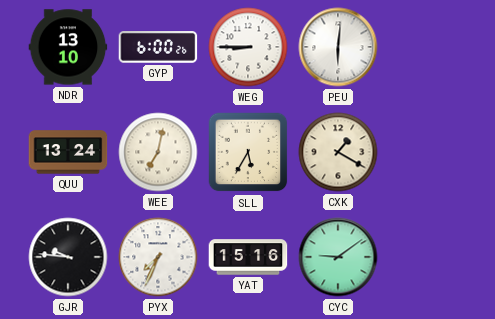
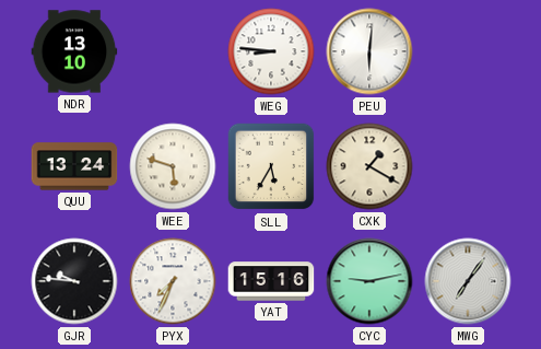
GYP: 6:00 -> none (158, 48)
WEG: 8:45 -> 8:46 (271, 51)
WEE: 7:02 -> 5:48 (173, 166)
CYC: 9:09 -> 9:13 (369, 281)
MWG: none -> 7:06 (468, 281)
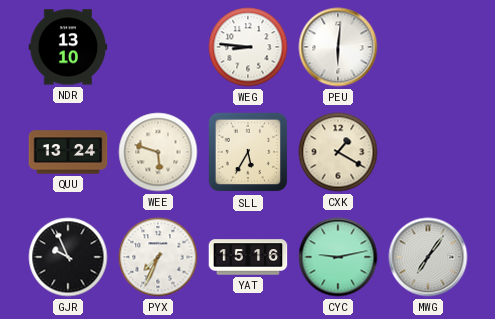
GJR: 9:46 -> 9:56 (68, 257)
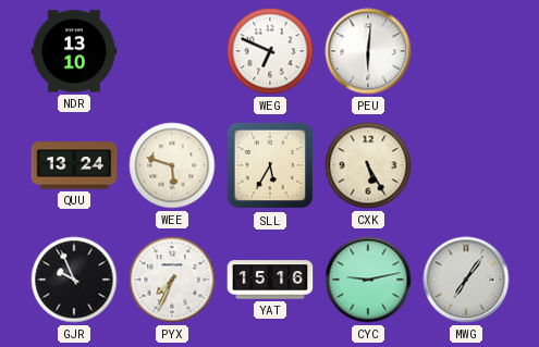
WEG: 8:46 -> 6:49 (270, 51)
CXK: 1:20 -> 5:25 (368, 165)
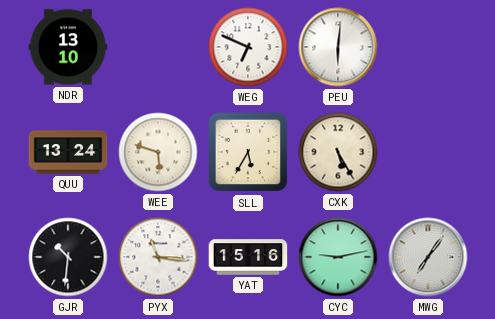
GJR: 9:56 -> 10:31 (68, 257)
PYX: 7:34 -> 11:16 (158, 257)
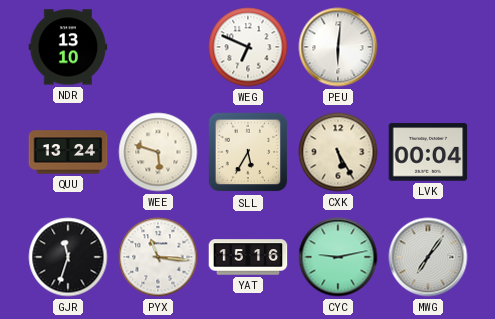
LVK: none -> 00:04 (428, 152)
GJR: 10:31 -> 11:33 (68, 257)
